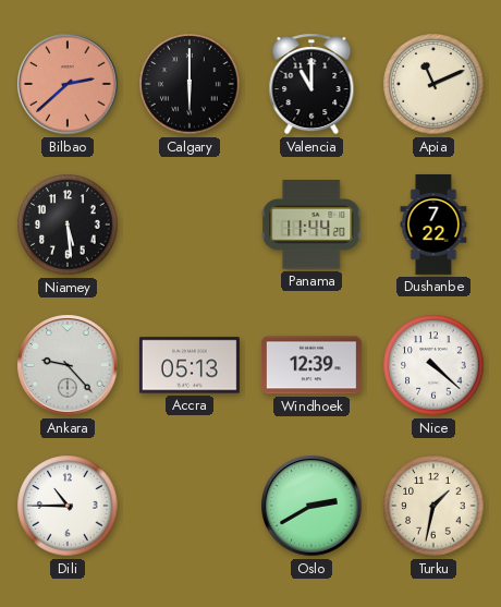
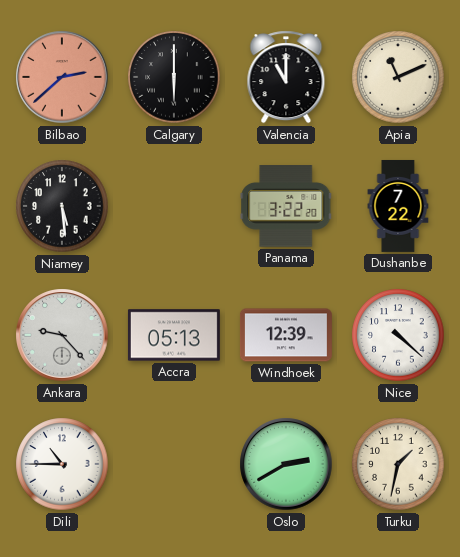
Panama: 11:44 -> 3:22 (286, 206)
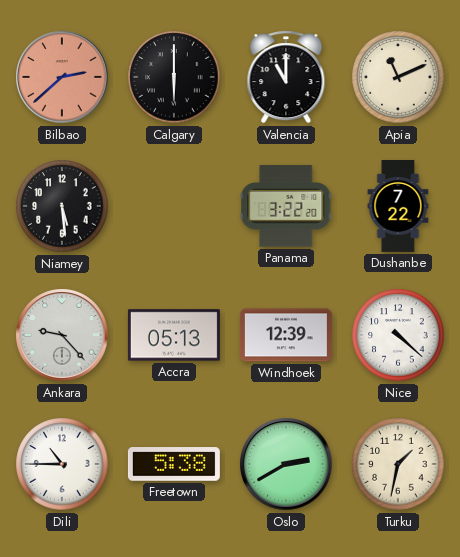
Freetown: none -> 5:38 (174, 464)
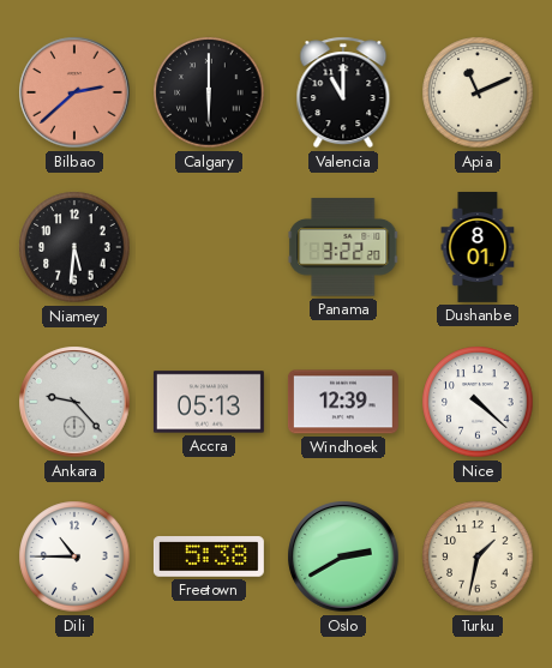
Niamey: 5:29 -> 5:31 (74, 247)
Dushanbe: 7:22 -> 8:01 (478, 247)
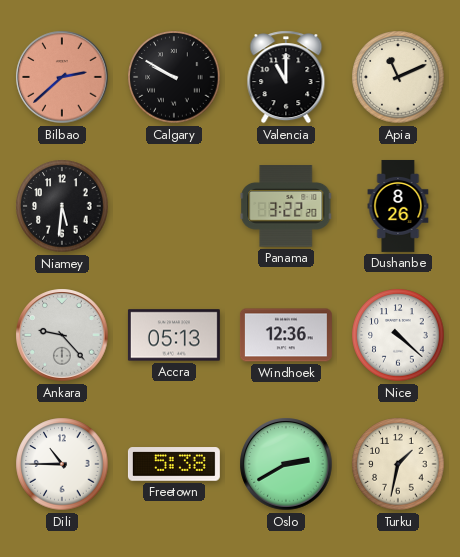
Calgary: 6:00 -> 9:50 (174, 77)
Dushanbe: 8:01 -> 8:26 (398, 206)
Windhoek: 12:39 -> 12:36 (286, 335)
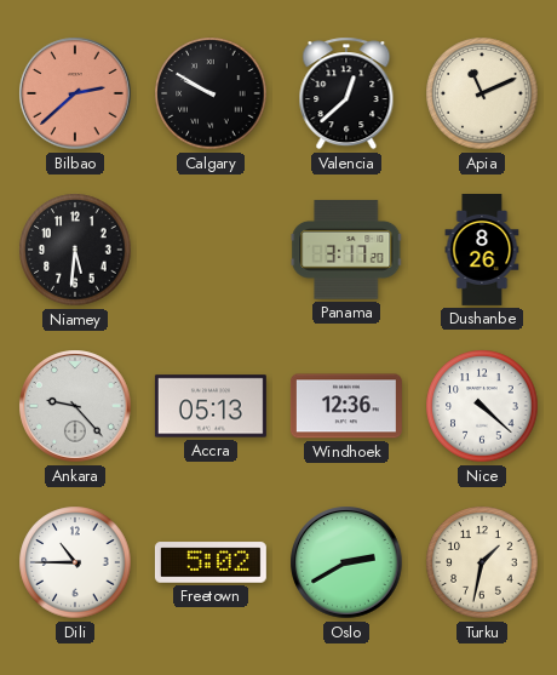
Valencia: 11:00 -> 12:38 (346, 93)
Panama: 3:22 -> 3:17 (346, 250)
Freetown: 5:38 -> 5:02 (211, 562)
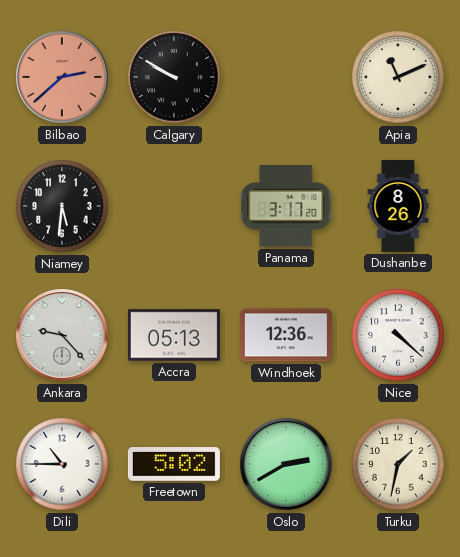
Valencia: 12:38 -> none (346, 93)
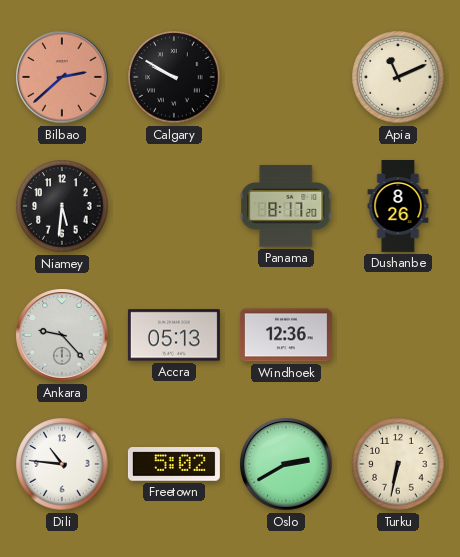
Panama: 3:17 -> 8:17 (286, 206)
Nice: 4:22 -> none (398, 335)
Dili: 10:45 -> 10:46 (62, 464)
Turku: 1:32 -> 6:32 (398, 464)
